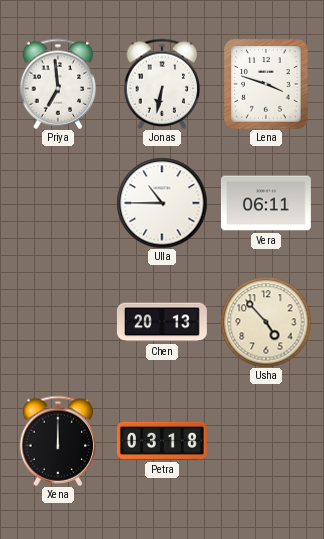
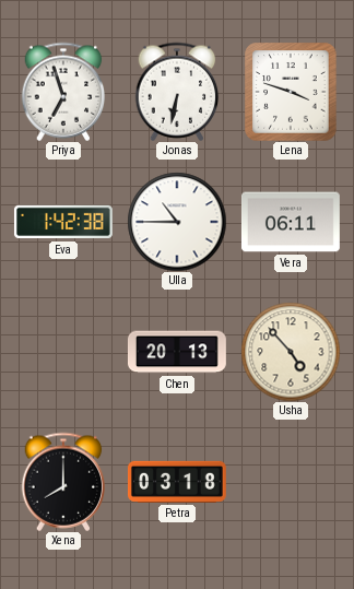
Priya: 6:59 -> 6:57 (63, 92)
Eva: none -> 1:42 (63, 222)
Xena: 12:00 -> 8:00 (63, 482)
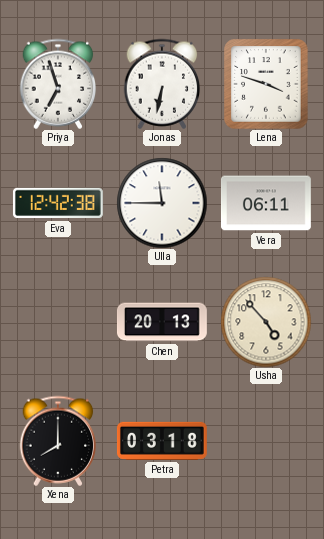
Eva: 1:42 -> 12:42 (58, 203)
Ulla: 10:45 -> 11:45 (162, 203)
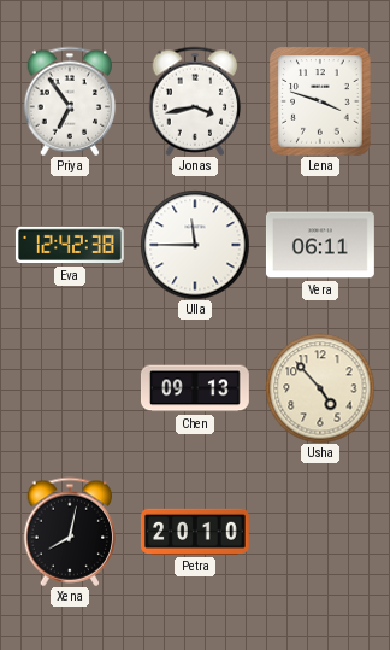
Priya: 6:57 -> 6:54 (70, 101)
Jonas: 6:32 -> 3:43 (195, 101)
Chen: 20:13 -> 09:13 (195, 388)
Xena: 8:00 -> 8:02 (70, 532)
Petra: 03:18 -> 20:10 (195, 532)
